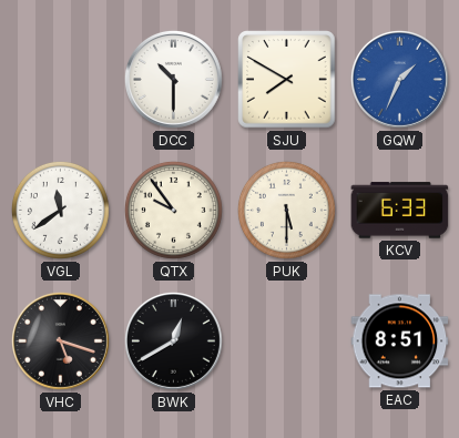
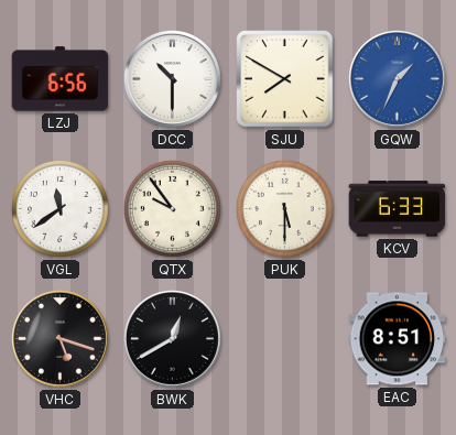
LZJ: none -> 6:56 (61, 79)
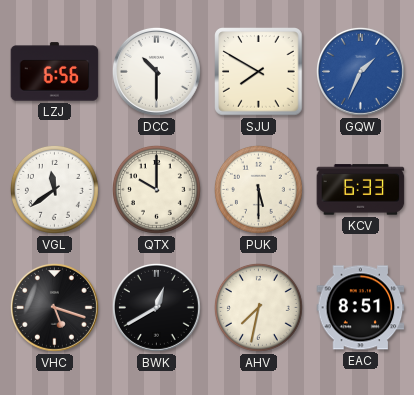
QTX: 9:54 -> 10:00 (156, 189)
AHV: none -> 7:32 (258, 307)
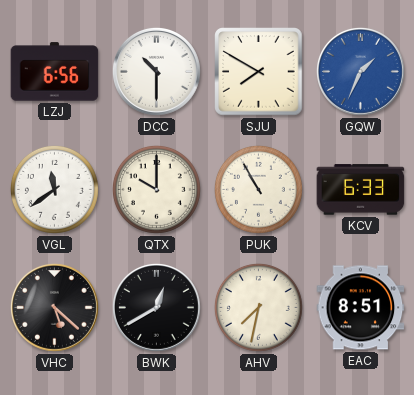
PUK: 5:30 -> 10:55 (258, 189)
VHC: 5:18 -> 5:22 (54, 307)
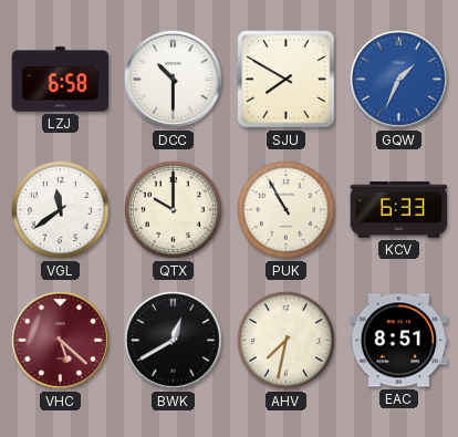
LZJ: 6:56 -> 6:58 (61, 80)
VHC dial: black -> burgundy (60, 340)
